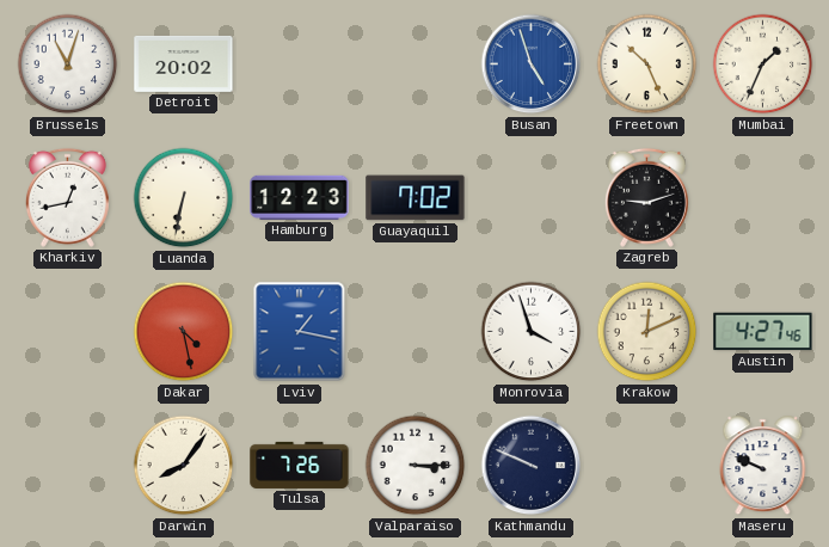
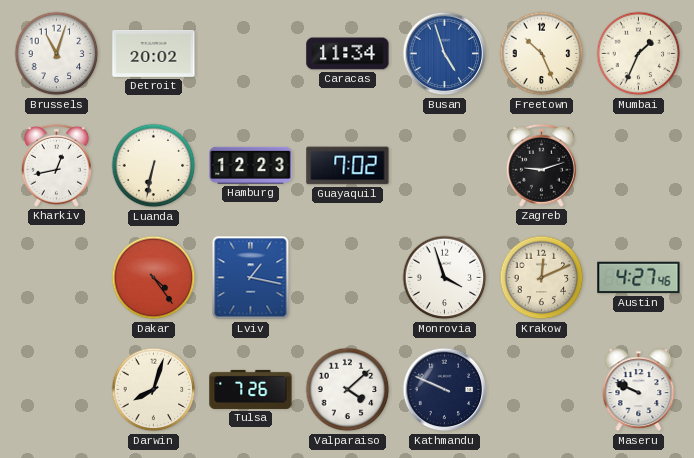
Caracas: none -> 11:34 (348, 54)
Dakar: 4:28 -> 4:24 (154, 278)
Darwin: 8:06 -> 8:03 (154, 390)
Valparaiso: 3:15 -> 4:08 (348, 390)
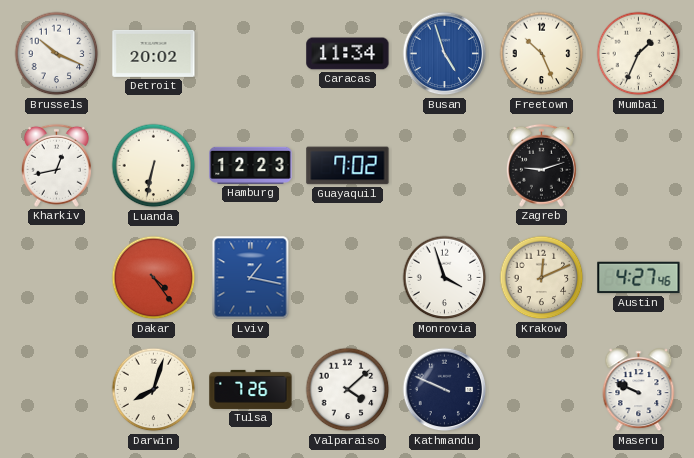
Brussels: 11:03 -> 10:19 (57, 54)
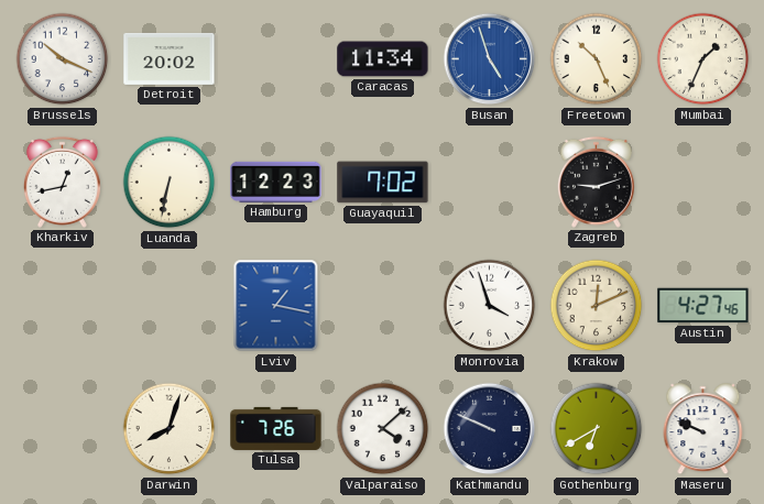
Dakar: 4:24 -> none (154, 278)
Gothenburg: none -> 6:40 (597, 429)
